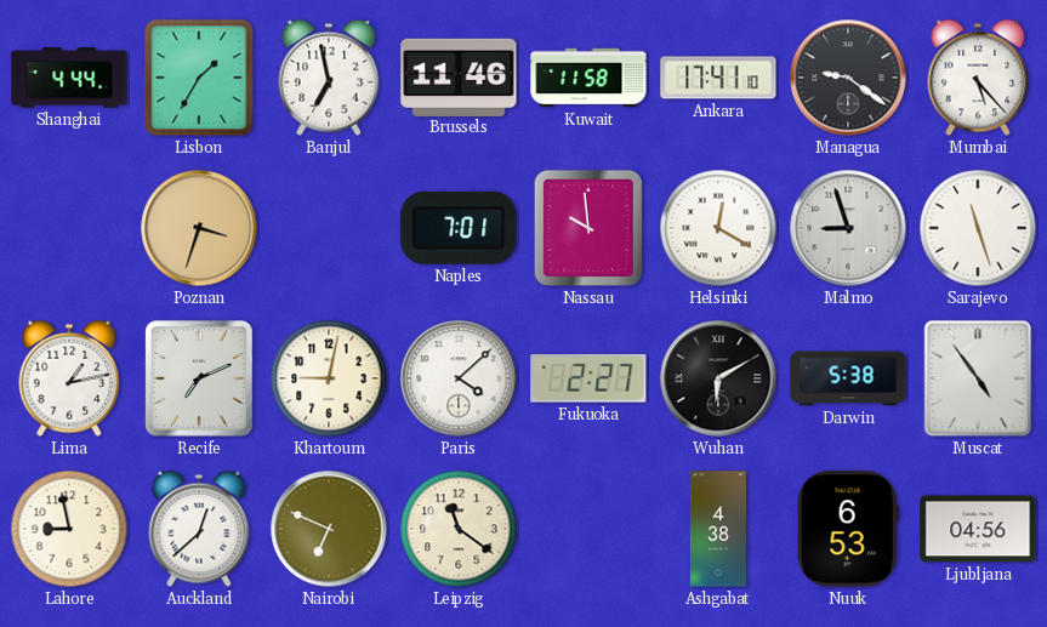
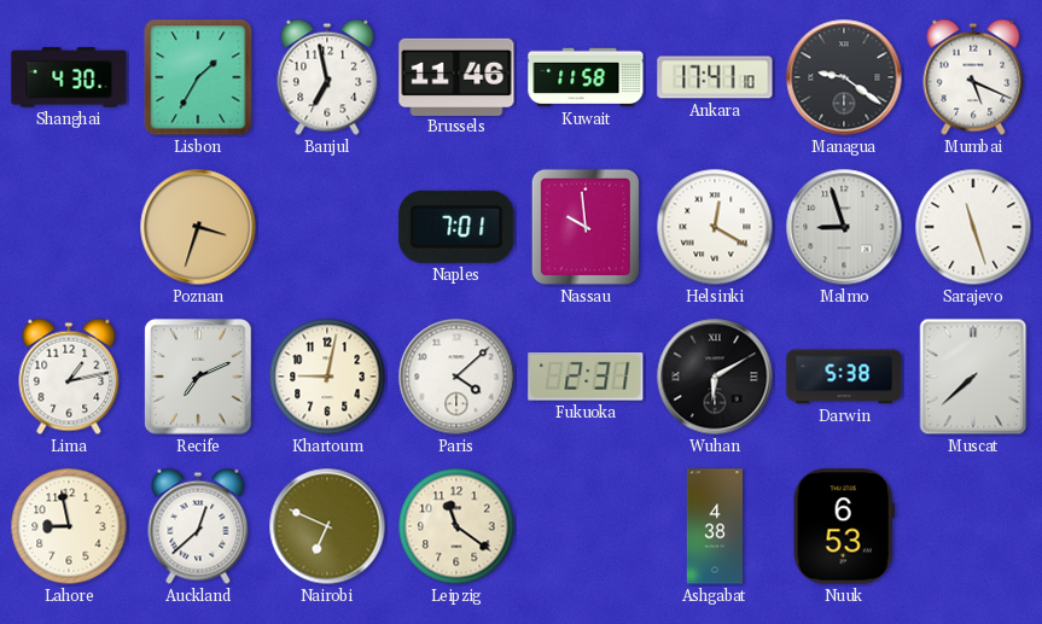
Shanghai: 4:44 -> 4:30 (69, 77)
Mumbai: 5:23 -> 5:19 (973, 77)
Fukuoka: 2:27 -> 2:31 (586, 378)
Muscat: 4:54 -> 7:38 (973, 377)
Ljubljana: 04:56 -> none (978, 529)
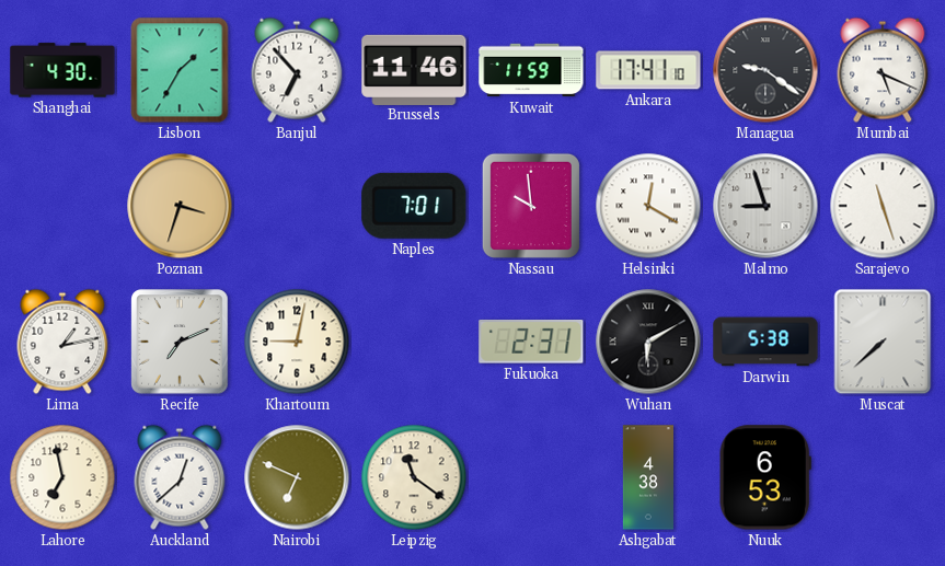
Banjul: 6:58 -> 6:53 (297, 70)
Kuwait: 11:58 -> 11:59 (531, 70)
Paris: 4:08 -> none (456, 377)
Lahore: 8:58 -> 6:58 (62, 477)
